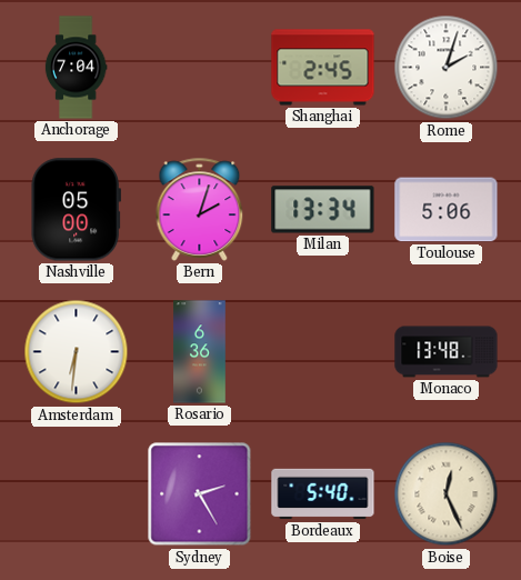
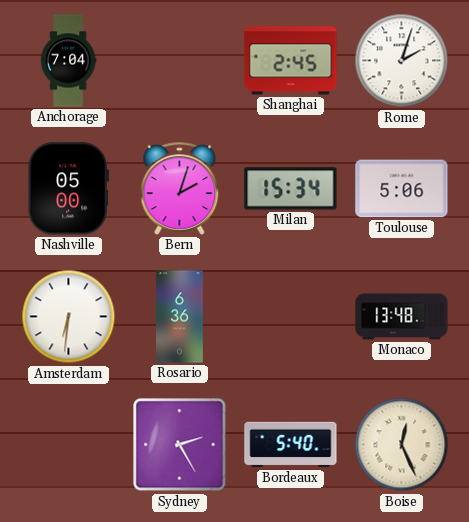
Milan: 13:34 -> 15:34 (291, 189)
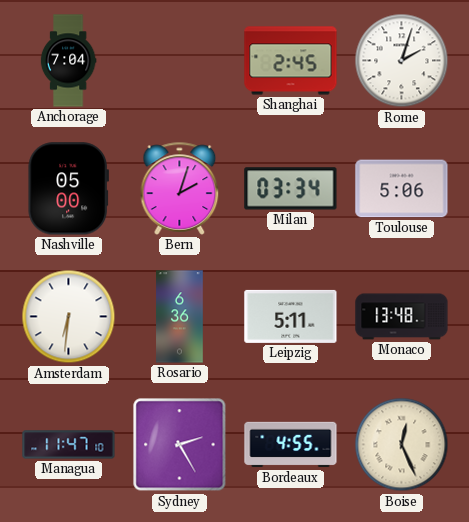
Milan: 15:34 -> 03:34 (291, 189)
Leipzig: none -> 5:11 (291, 316)
Managua: none -> 11:47 (69, 445)
Bordeaux: 5:40 -> 4:55 (291, 445)
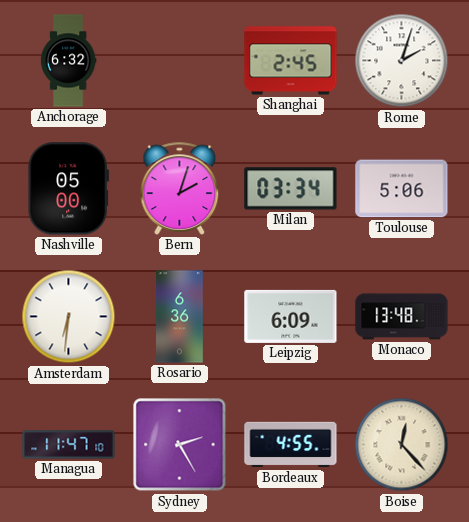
Anchorage: 7:04 -> 6:32 (68, 61)
Leipzig: 5:11 -> 6:09 (291, 316)
Boise: 12:26 -> 12:23 (402, 445)
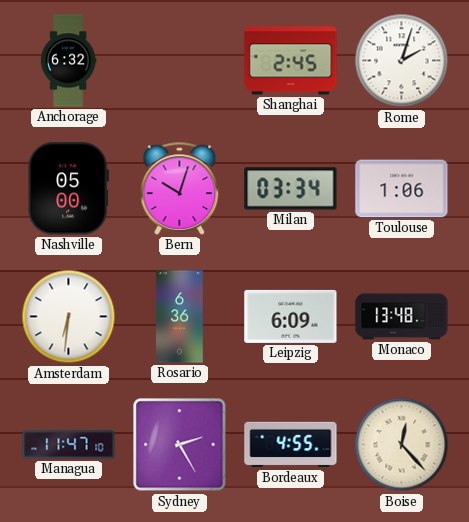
Bern: 2:03 -> 10:03 (180, 188)
Toulouse: 5:06 -> 1:06 (402, 189)
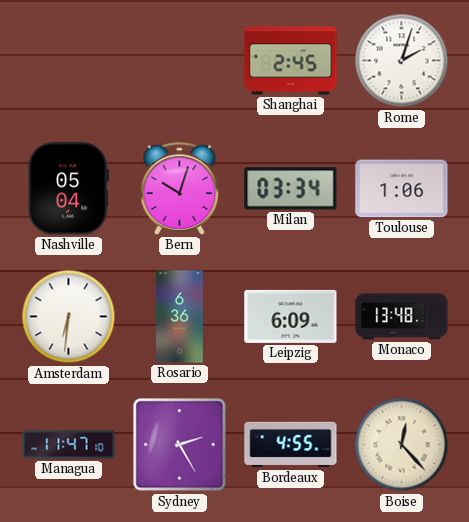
Anchorage: 6:32 -> none (68, 61)
Nashville: 05:00 -> 05:04 (68, 189)
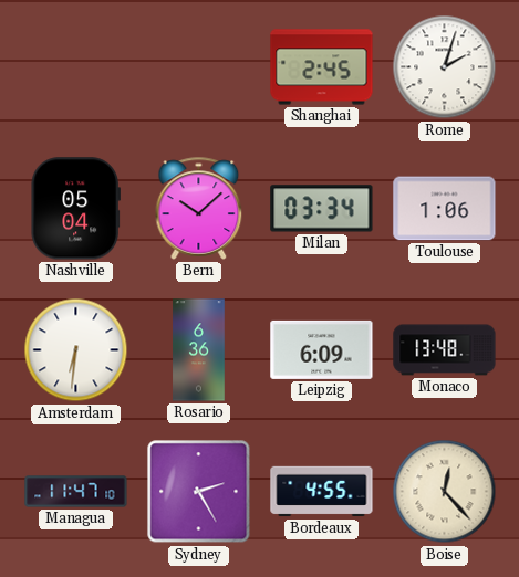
Bern: 10:03 -> 10:08 (199, 208)
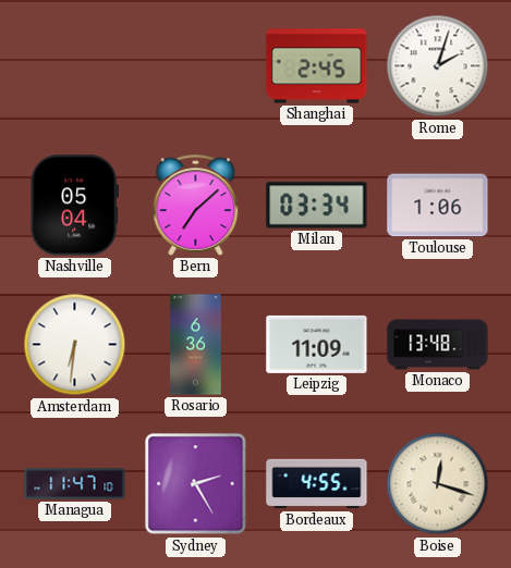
Bern: 10:08 -> 7:08 (196, 205)
Leipzig: 6:09 -> 11:09 (317, 344)
Boise: 12:23 -> 12:18 (438, 484)
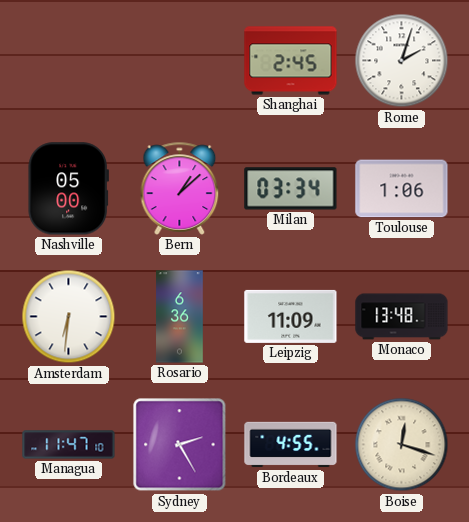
Nashville: 05:04 -> 05:00 (68, 189)
Bern: 7:08 -> 1:08 (180, 188)
